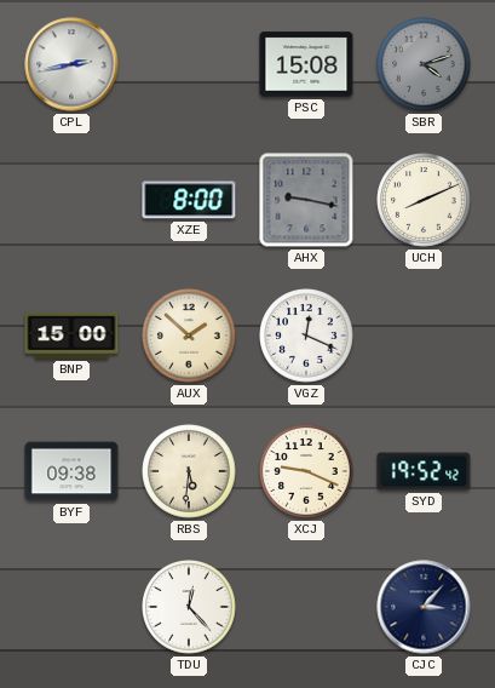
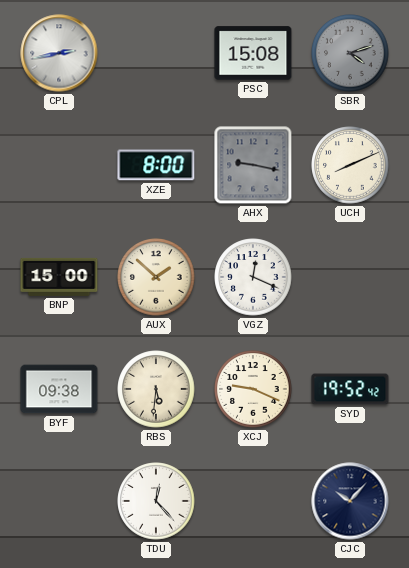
CJC: 3:07 -> 10:07 (350, 501)
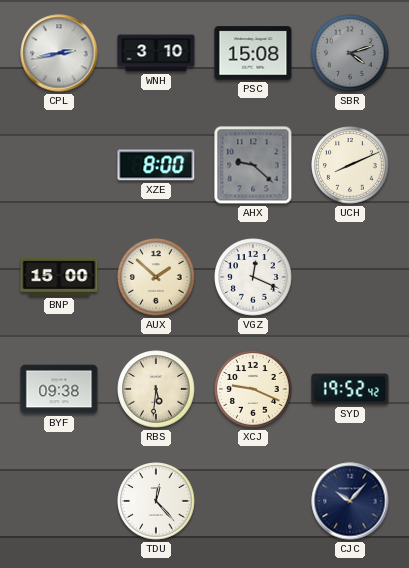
WNH: none -> 3:10 (156, 53)
AHX: 9:17 -> 9:22 (253, 165)
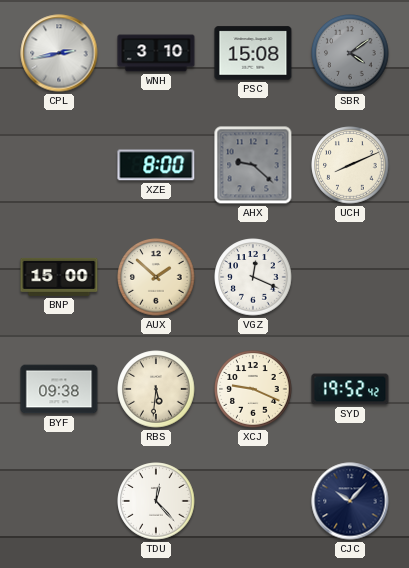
SBR: 4:12 -> 4:09 (350, 53)
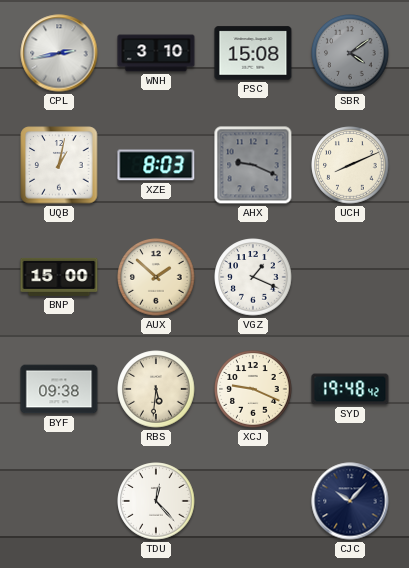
UQB: none -> 1:02 (59, 165)
XZE: 8:00 -> 8:03 (156, 165)
AHX: 9:22 -> 9:19 (253, 165)
VGZ: 12:19 -> 1:19 (253, 277)
SYD: 19:52 -> 19:48 (350, 389)
